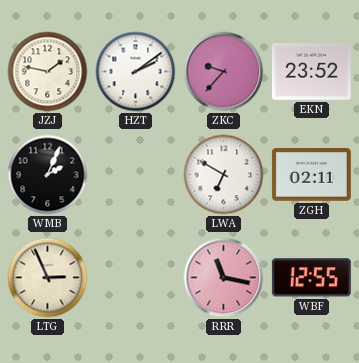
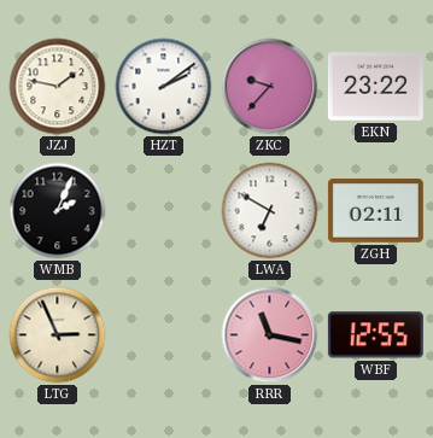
EKN: 23:52 -> 23:22 (375, 87)
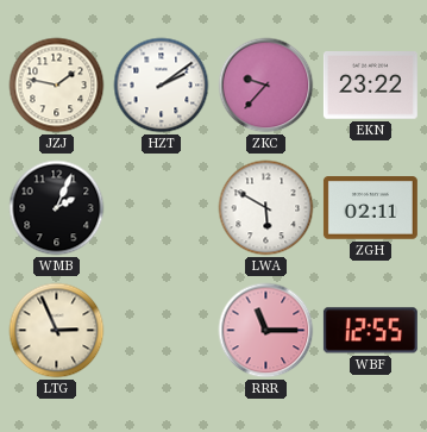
LWA: 6:50 -> 5:50 (266, 208)
RRR: 11:17 -> 11:15 (266, 331)
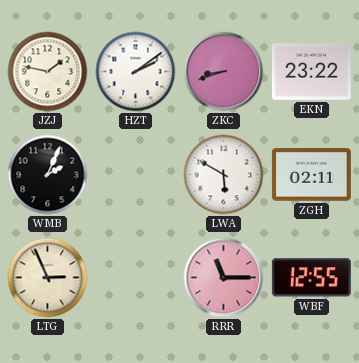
ZKC: 9:37 -> 8:42 (224, 72)
